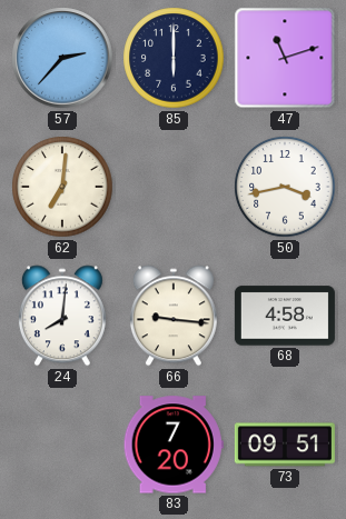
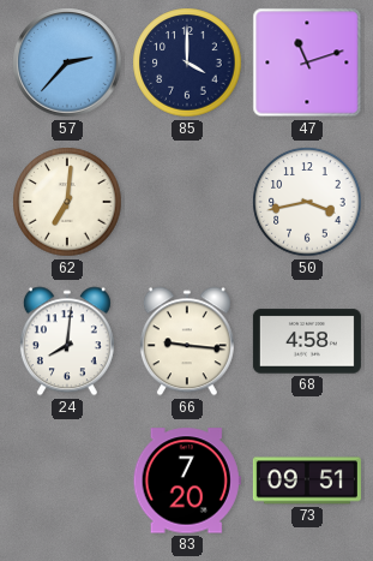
85: 6:00 -> 4:00 (187, 62)
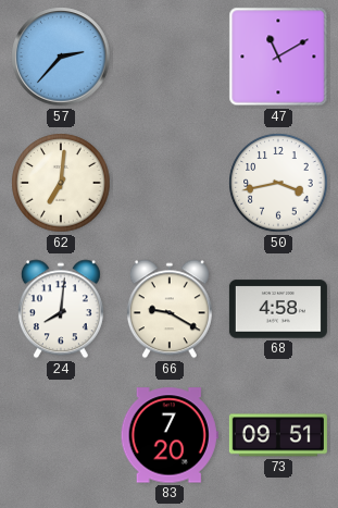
85: 4:00 -> none (187, 62)
47: 11:12 -> 11:10 (278, 57)
66: 9:16 -> 9:20 (170, 309)
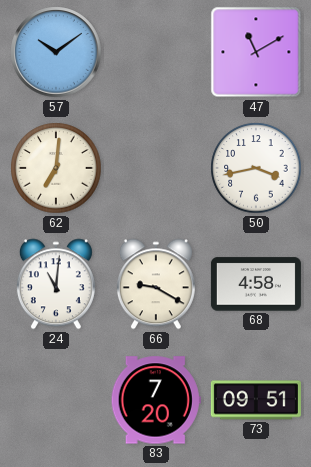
57: 2:37 -> 10:09 (56, 52)
24: 8:01 -> 11:01 (56, 284)
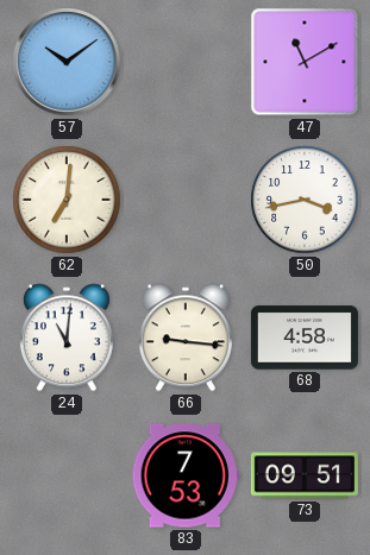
66: 9:20 -> 9:16 (186, 338)
83: 7:20 -> 7:53 (186, 475)
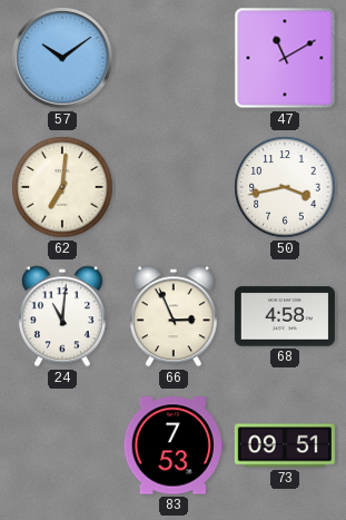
66: 9:16 -> 2:56 (174, 316)
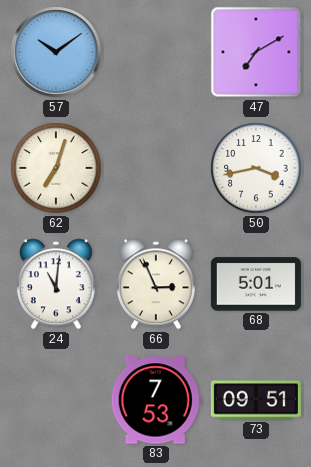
47: 11:10 -> 7:10 (256, 52)
62: 7:01 -> 7:03 (56, 168)
68: 4:58 -> 5:01 (256, 284)
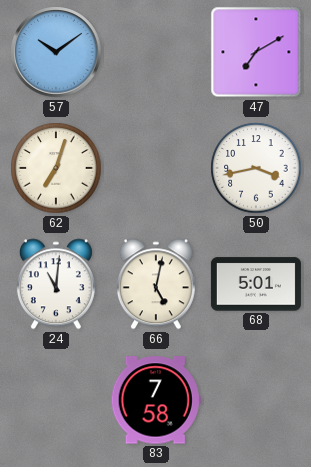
66: 2:56 -> 5:02 (156, 284)
83: 7:53 -> 7:58 (156, 400)
73: 09:51 -> none (256, 400)
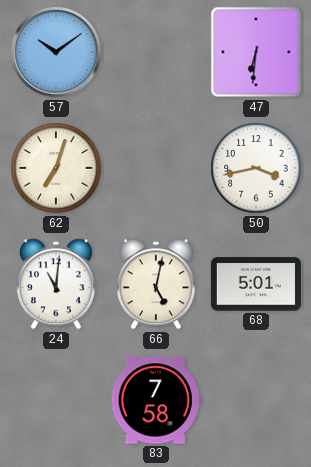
47: 7:10 -> 6:31 (256, 52)
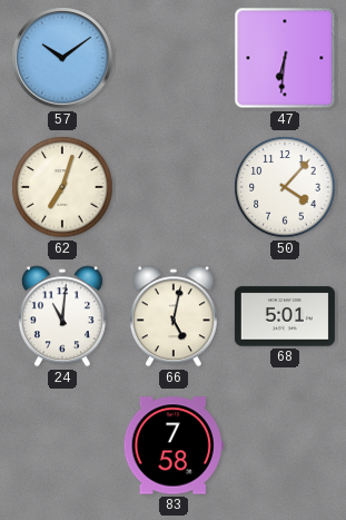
50: 3:43 -> 4:07 (285, 187)
